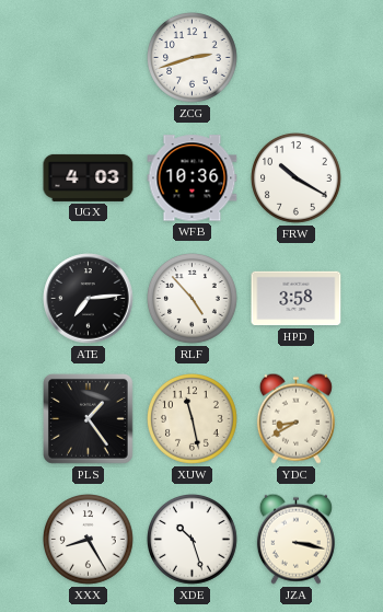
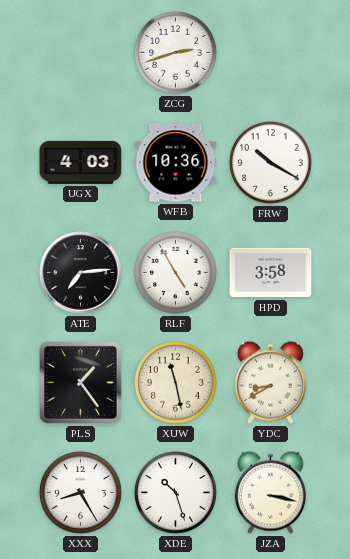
RLF: 4:53 -> 4:55 (176, 273)
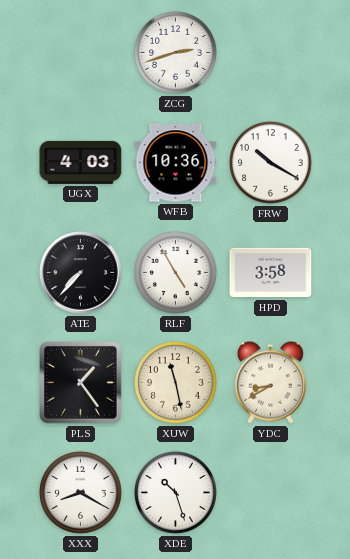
ATE: 7:14 -> 7:37 (81, 273)
XXX: 8:25 -> 8:20 (81, 493)
JZA: 3:17 -> none (270, 492)
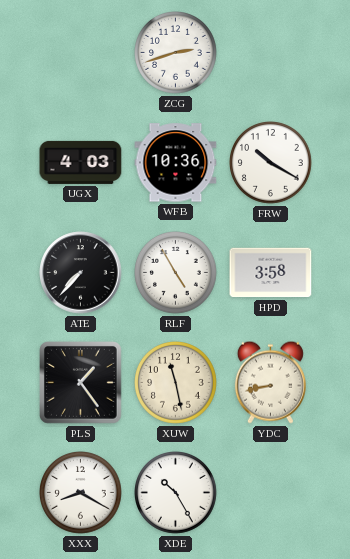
YDC: 8:40 -> 8:43 (270, 382)
XDE: 10:27 -> 10:25 (176, 493)
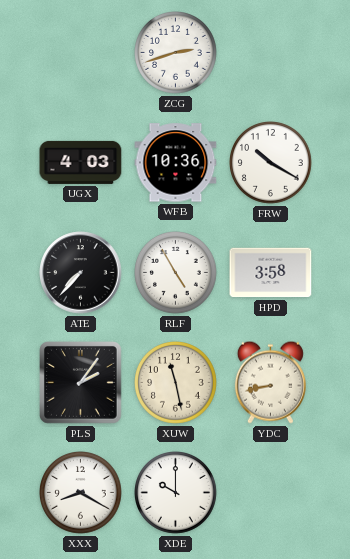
PLS: 1:24 -> 2:06 (81, 383)
XDE: 10:25 -> 10:00 (176, 493)
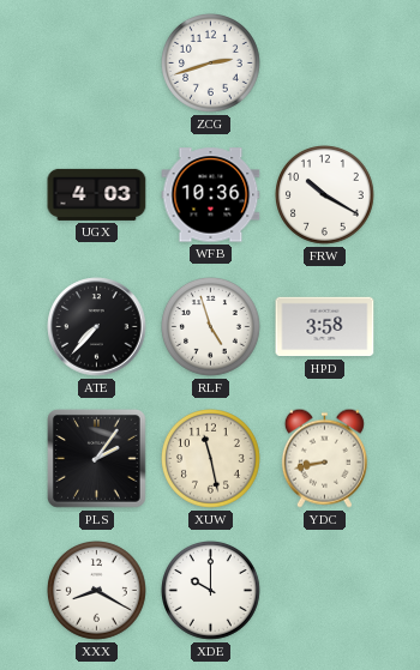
RLF: 4:55 -> 4:57 (211, 327)
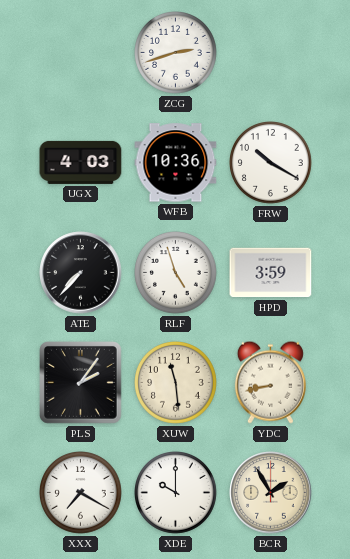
HPD: 3:58 -> 3:59 (271, 273)
XUW: 11:28 -> 11:29 (176, 383)
XXX: 8:20 -> 7:20 (81, 493)
BCR: none -> 1:55 (271, 493)
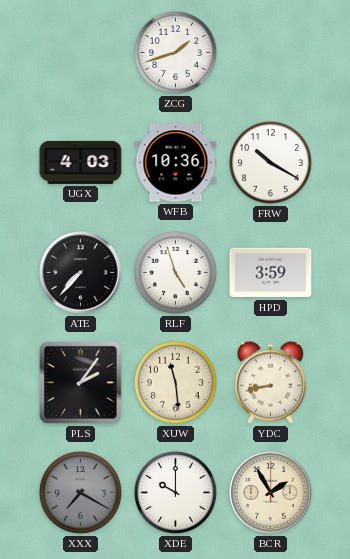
ZCG: 2:42 -> 1:42 (176, 53)
XXX dial: white -> grey (81, 493)
